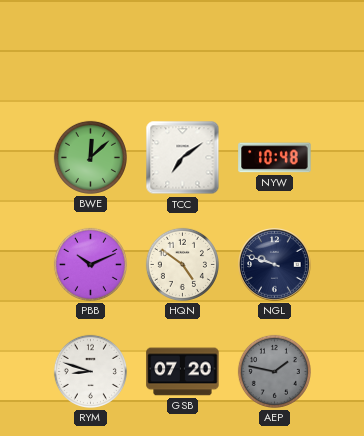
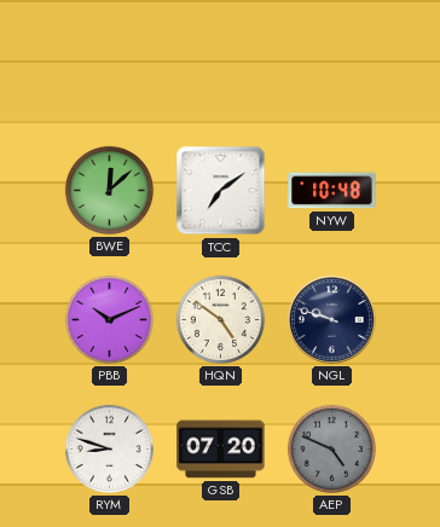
AEP: 1:47 -> 4:49 (331, 448)
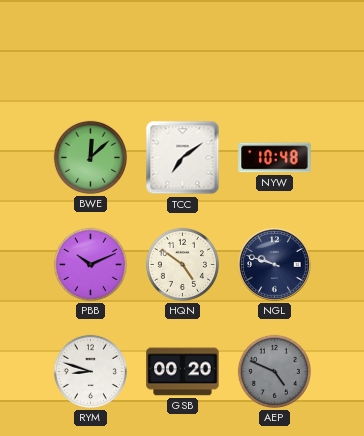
GSB: 07:20 -> 00:20 (183, 372)
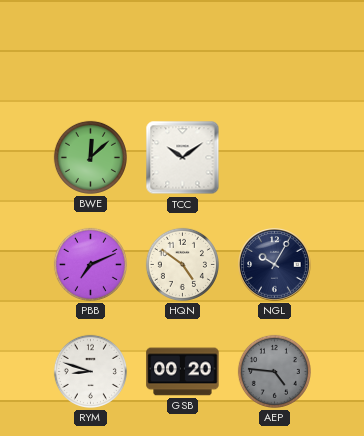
TCC: 7:09 -> 10:09 (183, 158)
NYW: 10:48 -> none (275, 158)
PBB: 10:11 -> 7:11 (90, 264)
NGL: 9:48 -> 10:05 (275, 265)
AEP: 4:49 -> 4:46 (274, 371)
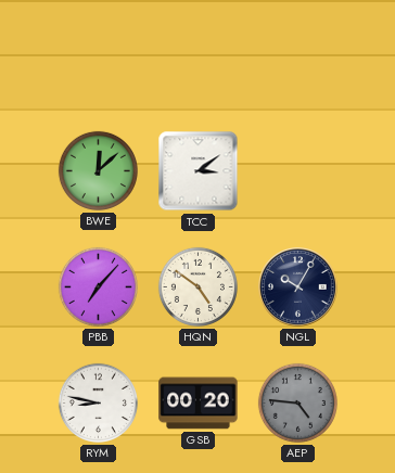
TCC: 10:09 -> 3:09 (199, 171)
PBB: 7:11 -> 7:07 (98, 286)
RYM: 8:48 -> 8:47 (98, 402)
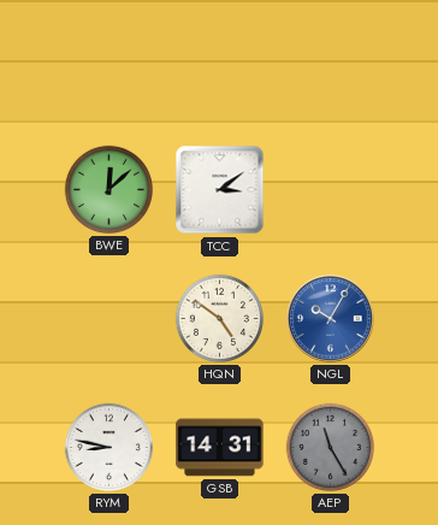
PBB: 7:07 -> none (98, 286)
NGL dial: navy -> blue (331, 319)
GSB: 00:20 -> 14:31 (220, 448)
AEP: 4:46 -> 11:25 (330, 447)
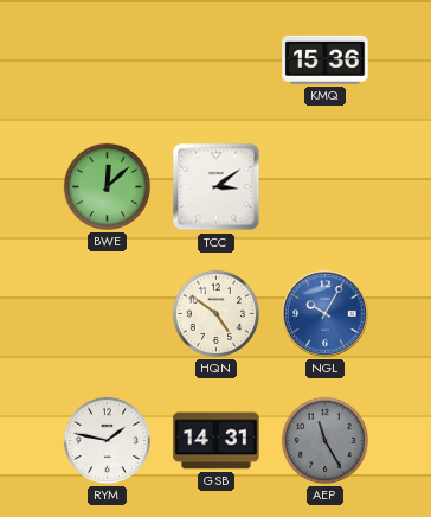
KMQ: none -> 15:36 (326, 59)
RYM: 8:47 -> 1:47 (107, 440)
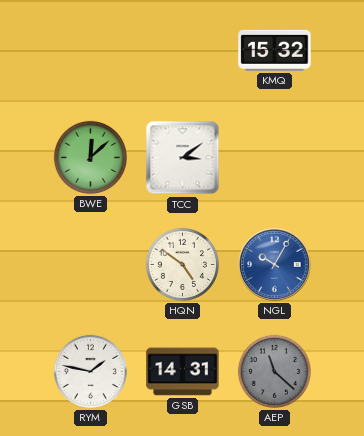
KMQ: 15:36 -> 15:32 (275, 50)
AEP: 11:25 -> 11:22 (274, 371)
